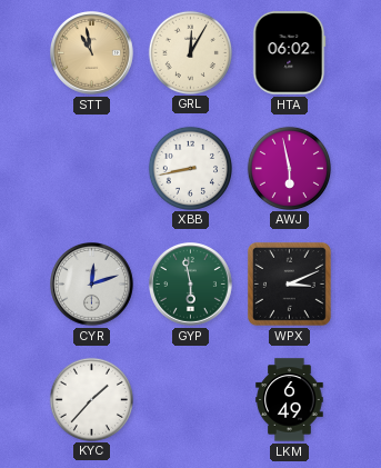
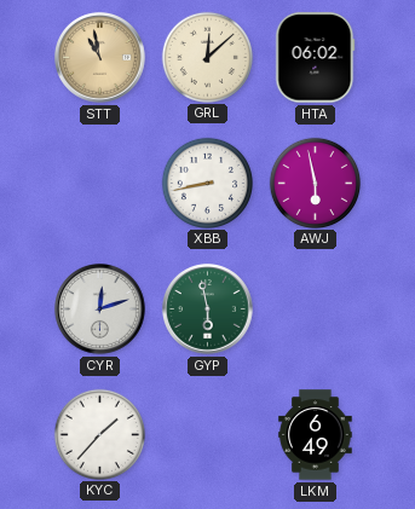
GRL: 12:05 -> 12:08 (207, 57)
WPX: 3:11 -> none (289, 283)
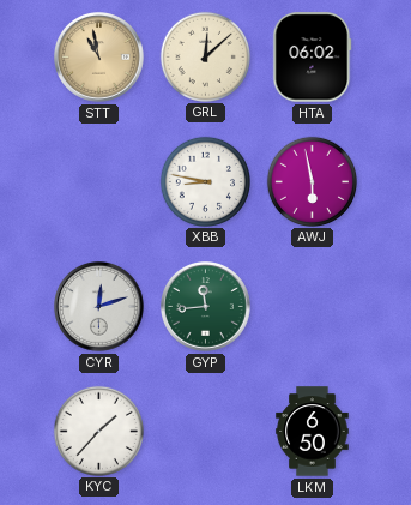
XBB: 8:43 -> 8:47 (205, 181)
GYP: 5:58 -> 11:44 (206, 307)
LKM: 6:49 -> 6:50 (313, 432)
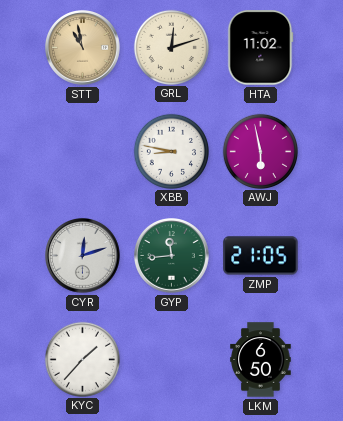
GRL: 12:08 -> 12:12 (171, 47)
HTA: 06:02 -> 11:02 (261, 48)
ZMP: none -> 21:05 (261, 256)
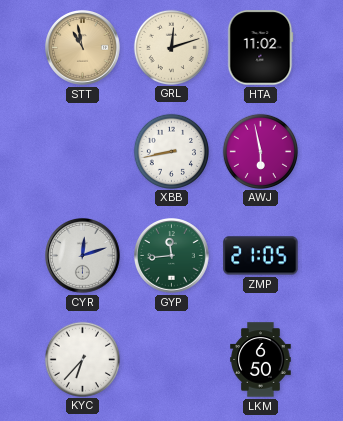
XBB: 8:47 -> 8:43 (171, 151)
KYC: 1:37 -> 6:37 (82, 359)
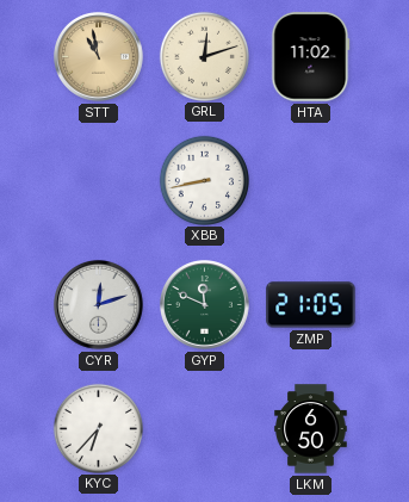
AWJ: 5:58 -> none (260, 151)
GYP: 11:44 -> 11:49 (205, 305)
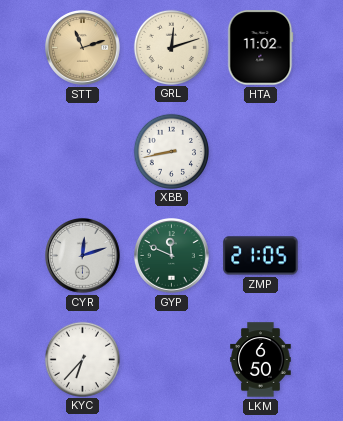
STT: 10:58 -> 11:12 (83, 48)
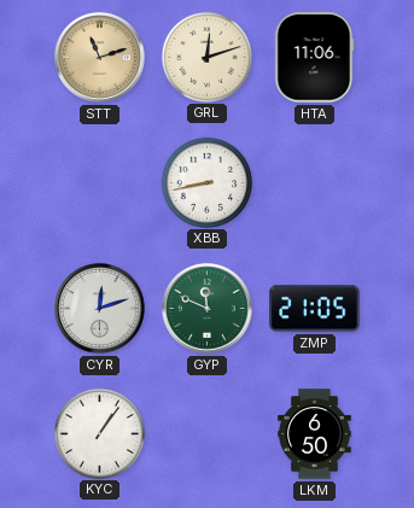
HTA: 11:02 -> 11:06 (315, 58)
KYC: 6:37 -> 1:06 (99, 433)
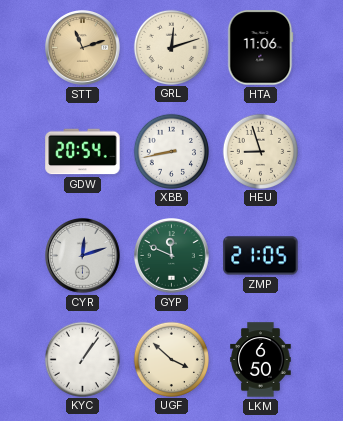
GDW: none -> 20:54 (83, 152)
HEU: none -> 8:57 (260, 151)
UGF: none -> 3:52 (171, 359)
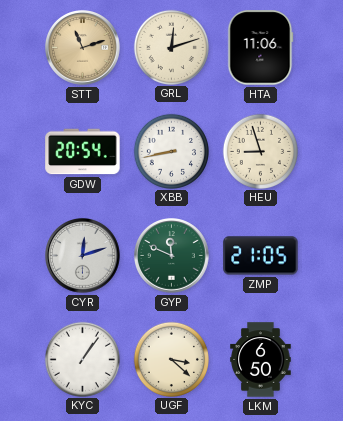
UGF: 3:52 -> 3:22 (171, 359)
